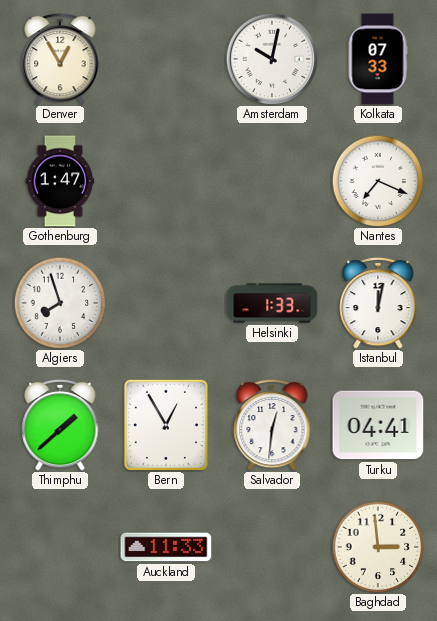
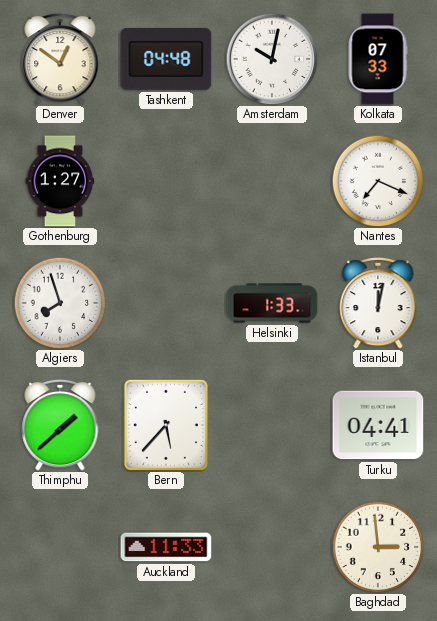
Denver: 12:55 -> 12:51 (60, 59)
Tashkent: none -> 04:48 (166, 59)
Gothenburg: 1:47 -> 1:27 (60, 181)
Bern: 12:55 -> 5:37 (166, 425)
Salvador: 12:31 -> none (272, 425)
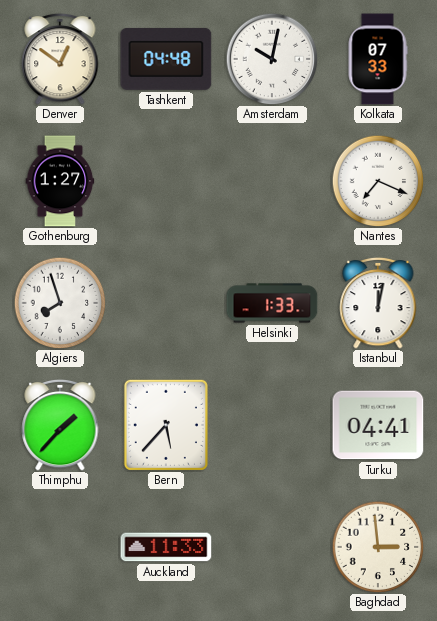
Thimphu: 1:38 -> 1:37 (60, 425)
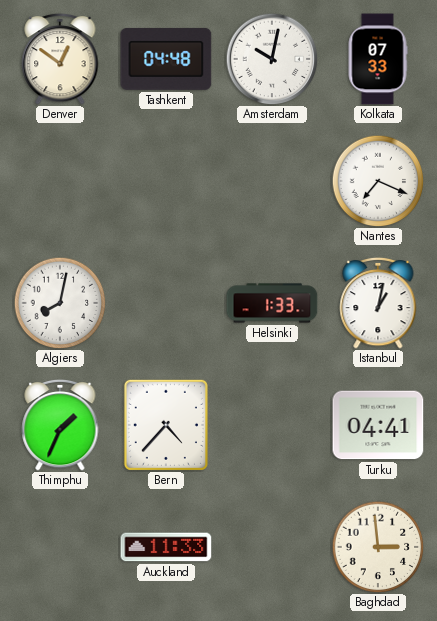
Gothenburg: 1:27 -> none (60, 181)
Algiers: 7:57 -> 8:02 (60, 303)
Istanbul: 12:02 -> 1:02 (378, 303)
Thimphu: 1:37 -> 1:34 (60, 425)
Bern: 5:37 -> 4:37 (166, 425)
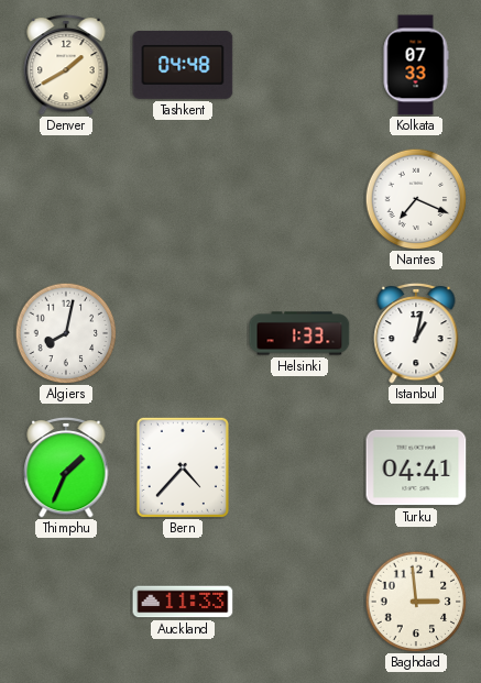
Denver: 12:51 -> 1:40 (66, 65)
Amsterdam: 10:02 -> none (272, 59)
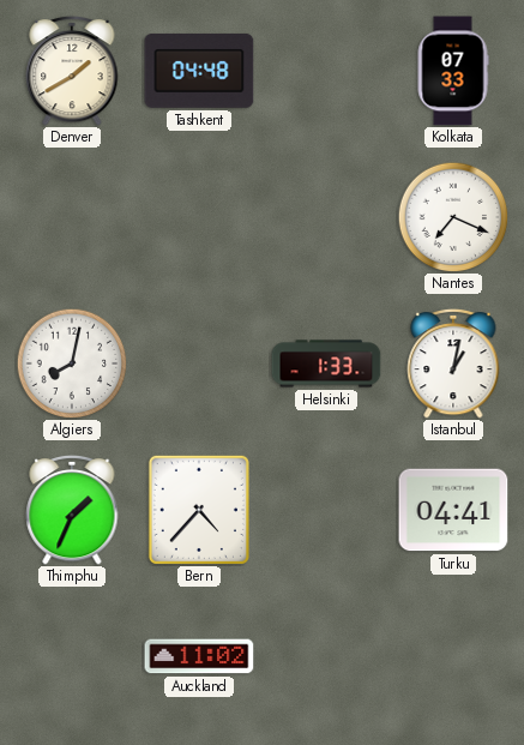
Auckland: 11:33 -> 11:02 (199, 656)
Baghdad: 2:59 -> none (416, 602)
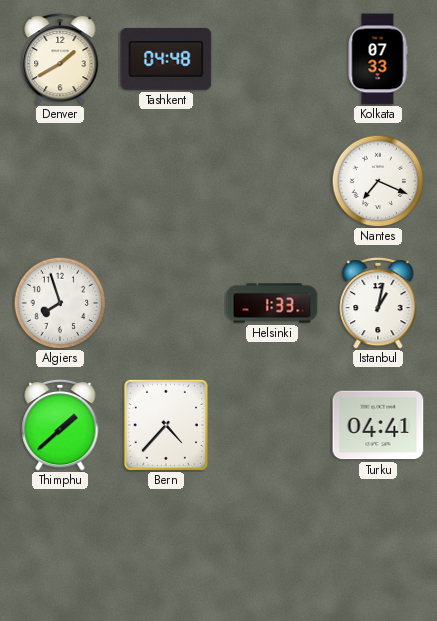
Algiers: 8:02 -> 7:57 (60, 303)
Thimphu: 1:34 -> 1:38 (60, 425)
Auckland: 11:02 -> none (199, 656)
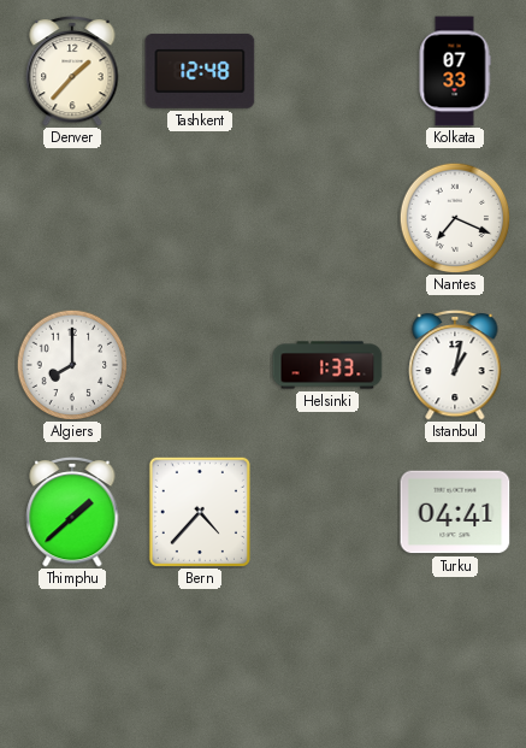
Denver: 1:40 -> 1:37 (72, 71)
Tashkent: 04:48 -> 12:48 (200, 71)
Algiers: 7:57 -> 8:00 (72, 365)
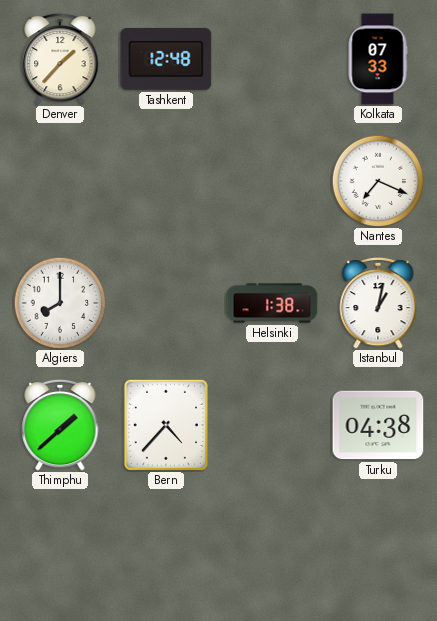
Helsinki: 1:33 -> 1:38 (272, 303)
Turku: 04:41 -> 04:38 (378, 425)
